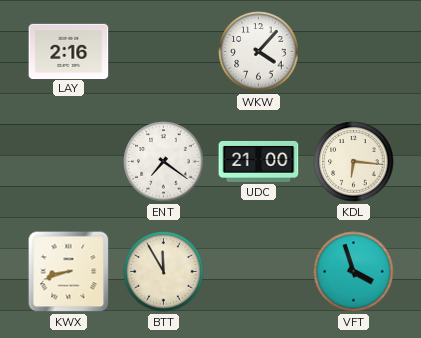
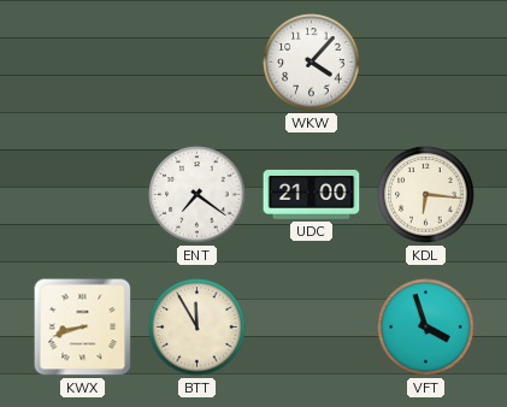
LAY: 2:16 -> none (69, 51)
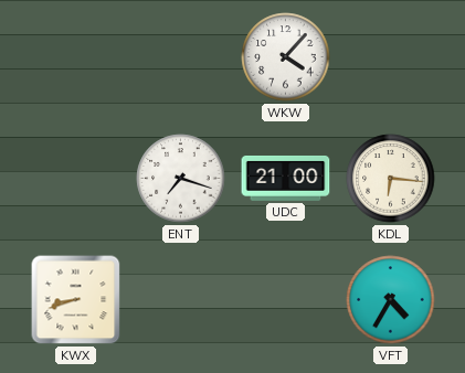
ENT: 7:21 -> 7:18 (181, 179)
BTT: 11:55 -> none (198, 328)
VFT: 3:57 -> 4:35 (391, 300)
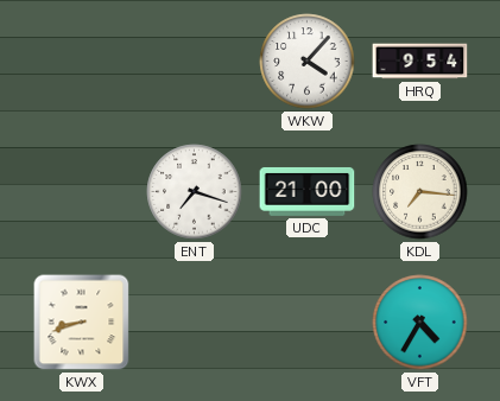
HRQ: none -> 9:54 (420, 62)
KDL: 6:16 -> 7:16 (420, 192)
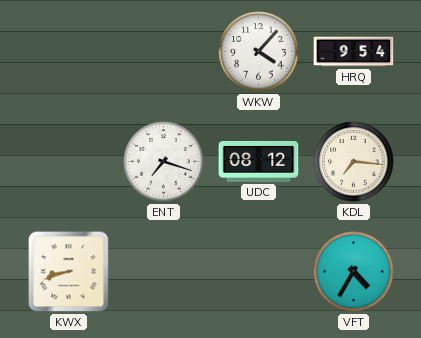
UDC: 21:00 -> 08:12 (259, 161)
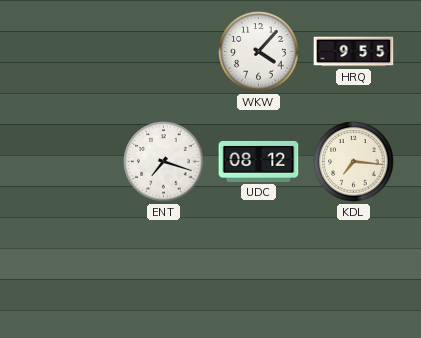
HRQ: 9:54 -> 9:55 (354, 52)
KWX: 8:42 -> none (69, 272)
VFT: 4:35 -> none (354, 272)
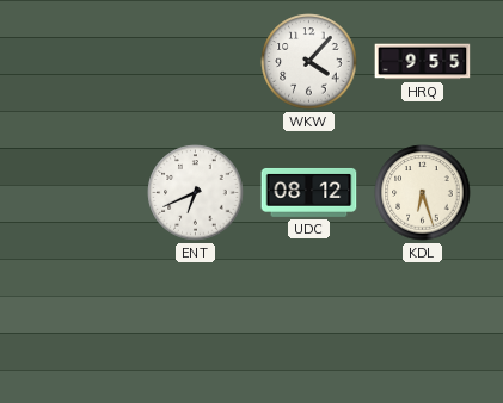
ENT: 7:18 -> 6:41 (196, 193)
KDL: 7:16 -> 6:27 (423, 193)
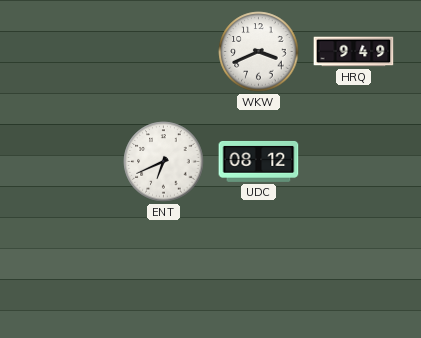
WKW: 4:07 -> 3:41 (259, 52)
HRQ: 9:55 -> 9:49 (354, 52)
KDL: 6:27 -> none (423, 193)
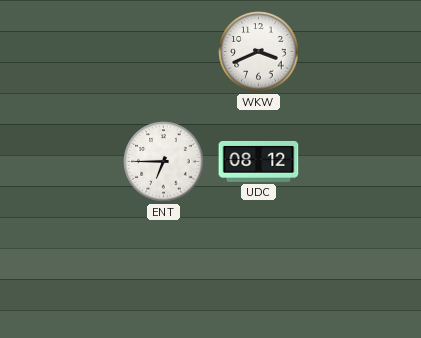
HRQ: 9:49 -> none (354, 52)
ENT: 6:41 -> 6:45 (164, 162)
